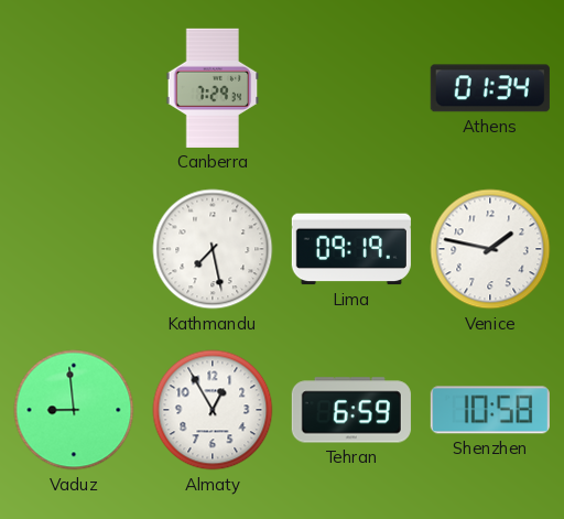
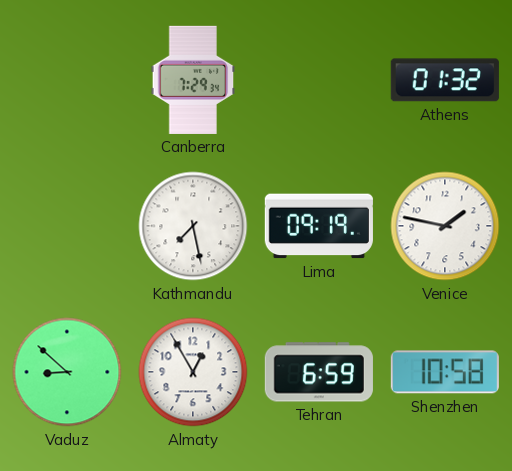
Athens: 01:34 -> 01:32 (445, 80)
Vaduz: 8:59 -> 8:52 (67, 372)
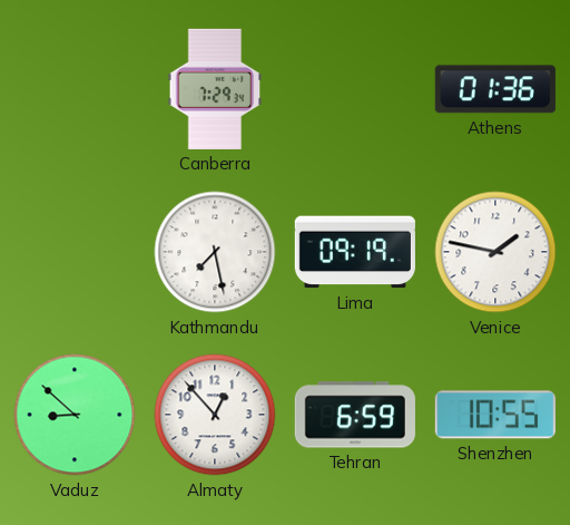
Athens: 01:32 -> 01:36 (495, 89)
Almaty: 12:55 -> 12:53 (215, 415)
Shenzhen: 10:58 -> 10:55 (495, 415)
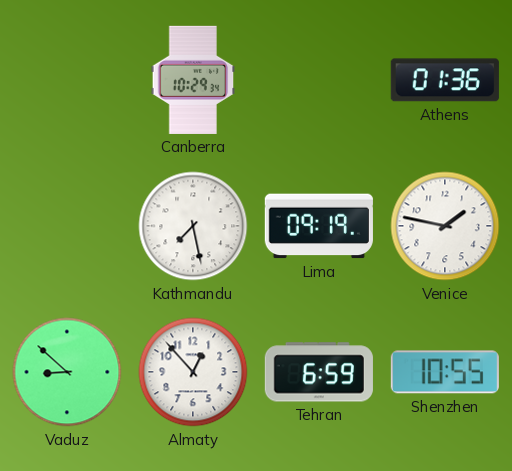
Canberra: 7:29 -> 10:29 (193, 80)
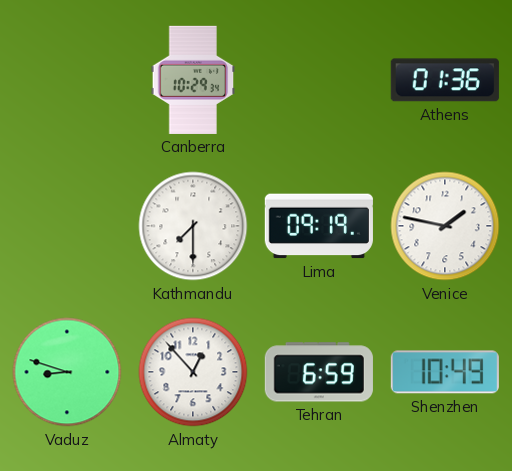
Kathmandu: 7:28 -> 7:30 (193, 226)
Vaduz: 8:52 -> 8:48 (67, 372)
Shenzhen: 10:55 -> 10:49 (445, 372)
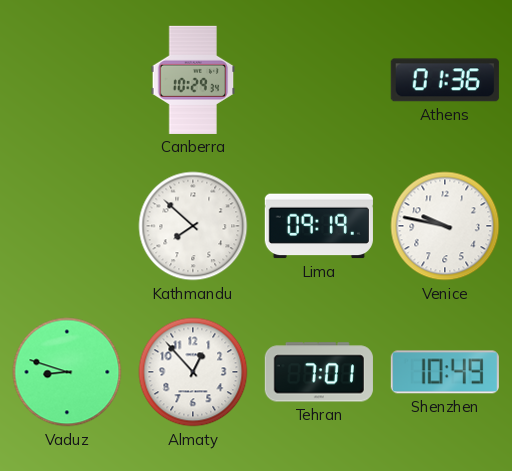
Kathmandu: 7:30 -> 7:52 (193, 226)
Venice: 1:47 -> 9:47 (445, 226)
Tehran: 6:59 -> 7:01 (319, 372)
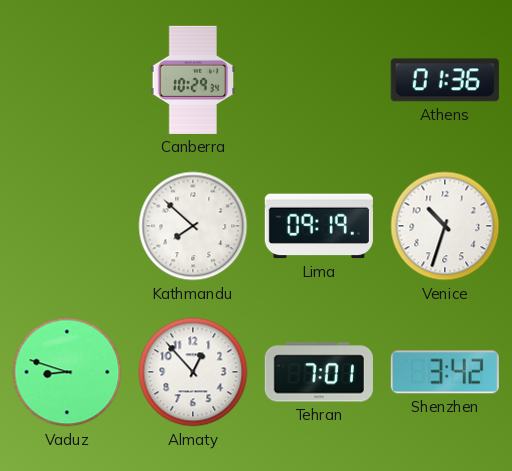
Venice: 9:47 -> 10:33 (445, 226)
Shenzhen: 10:49 -> 3:42 (445, 372)
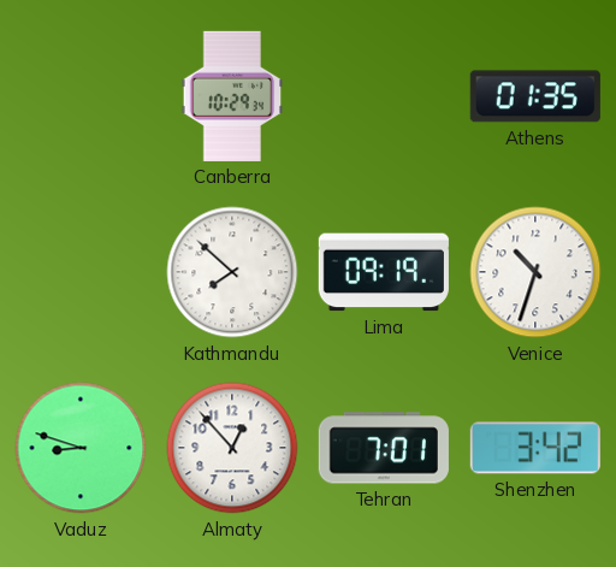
Athens: 01:36 -> 01:35 (535, 96)
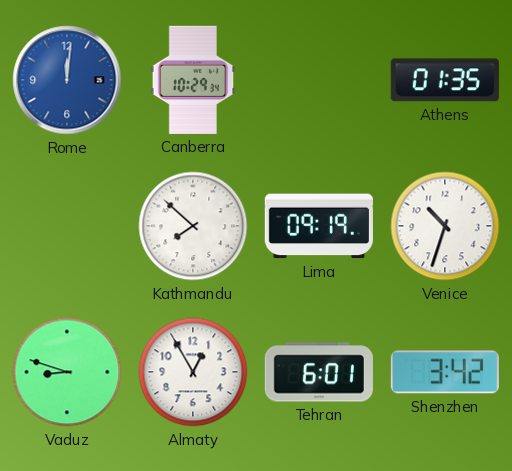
Rome: none -> 12:01 (67, 80)
Almaty: 12:53 -> 12:55 (193, 372)
Tehran: 7:01 -> 6:01 (319, 372)
